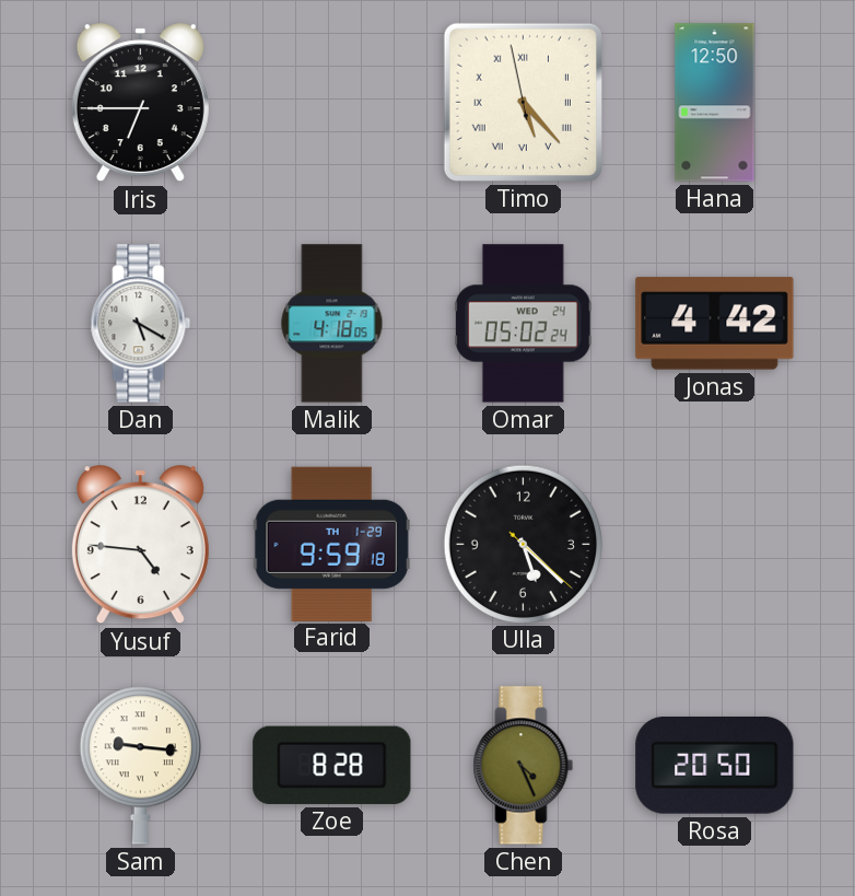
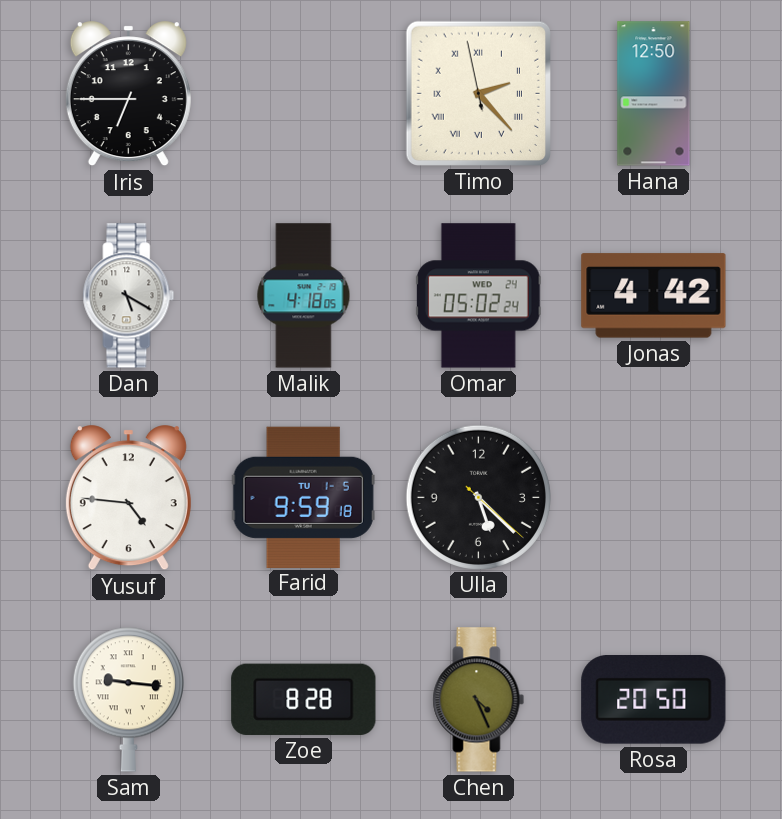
Timo: 5:22 -> 2:22 (478, 93)
Farid date: TH 1-29 -> TU 1-5 (303, 497)
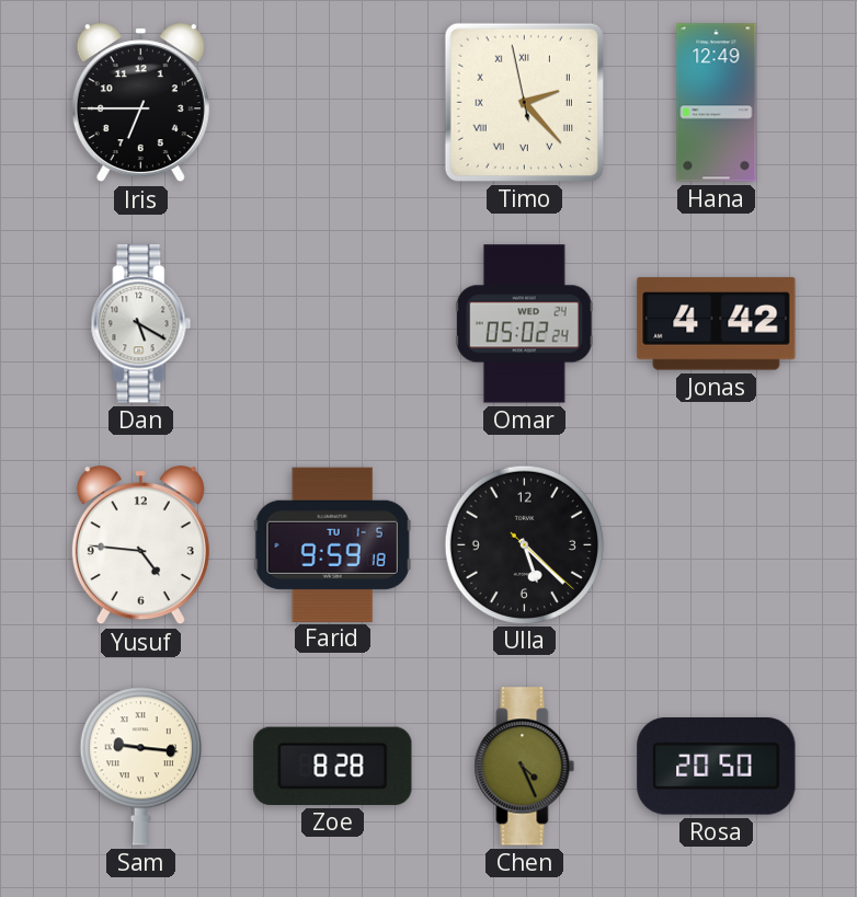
Hana: 12:50 -> 12:49 (717, 103)
Malik: 4:18 -> none (304, 296)
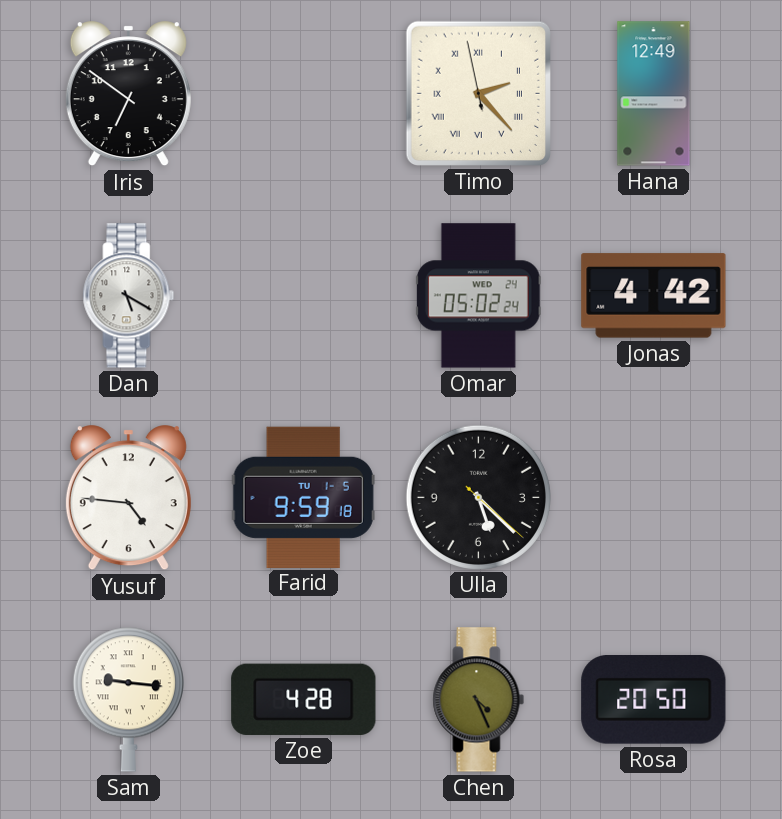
Iris: 6:45 -> 6:51 (128, 94)
Zoe: 8:28 -> 4:28 (304, 699)
